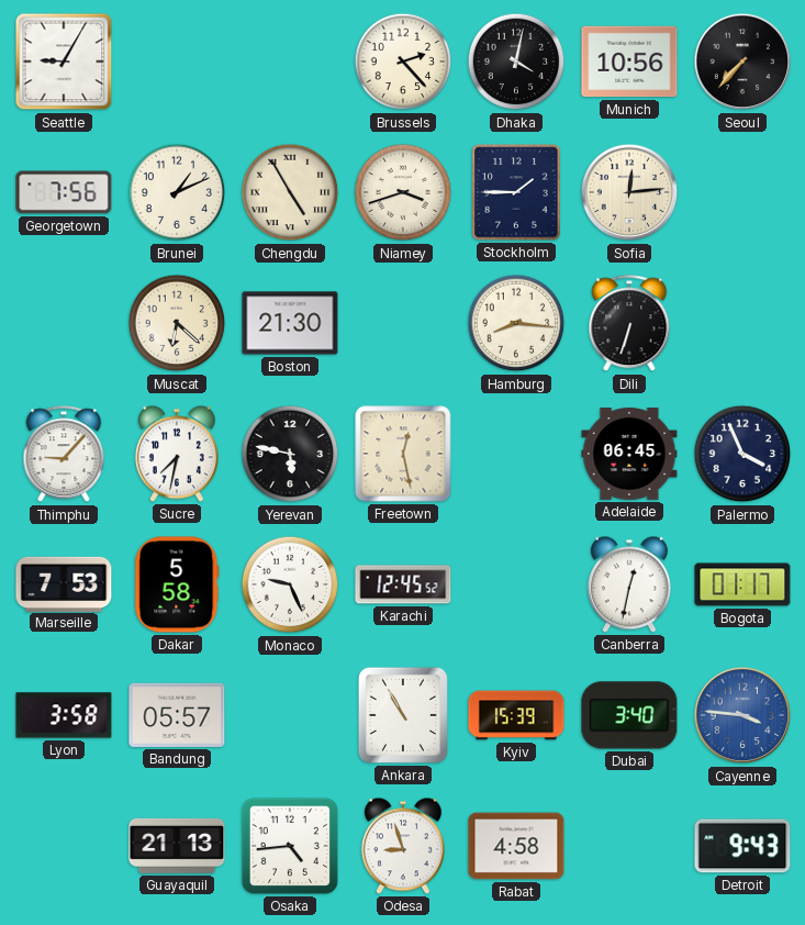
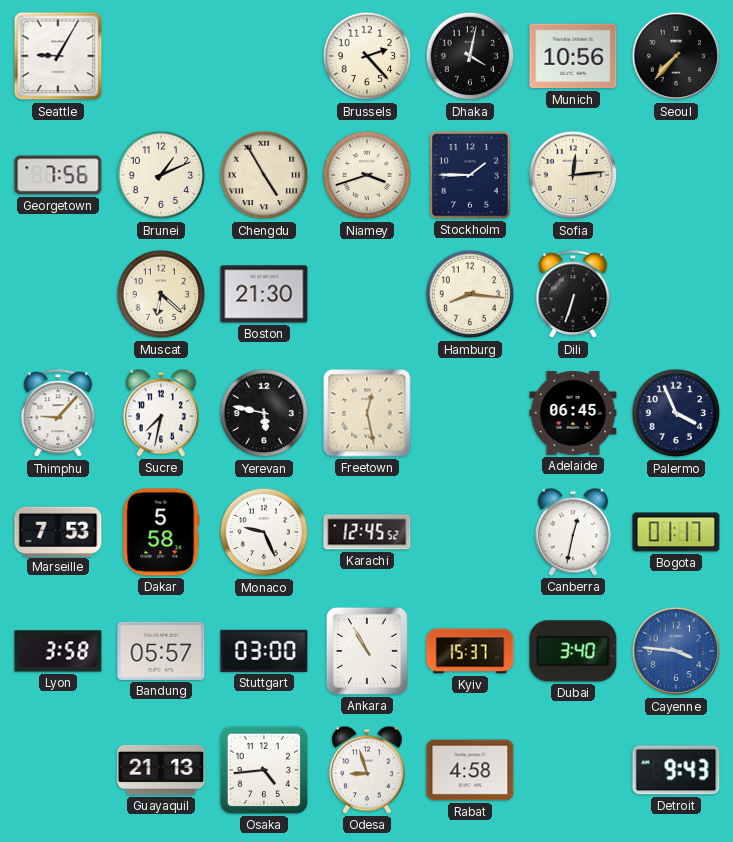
Stuttgart: none -> 03:00 (264, 651)
Kyiv: 15:39 -> 15:37 (470, 651)
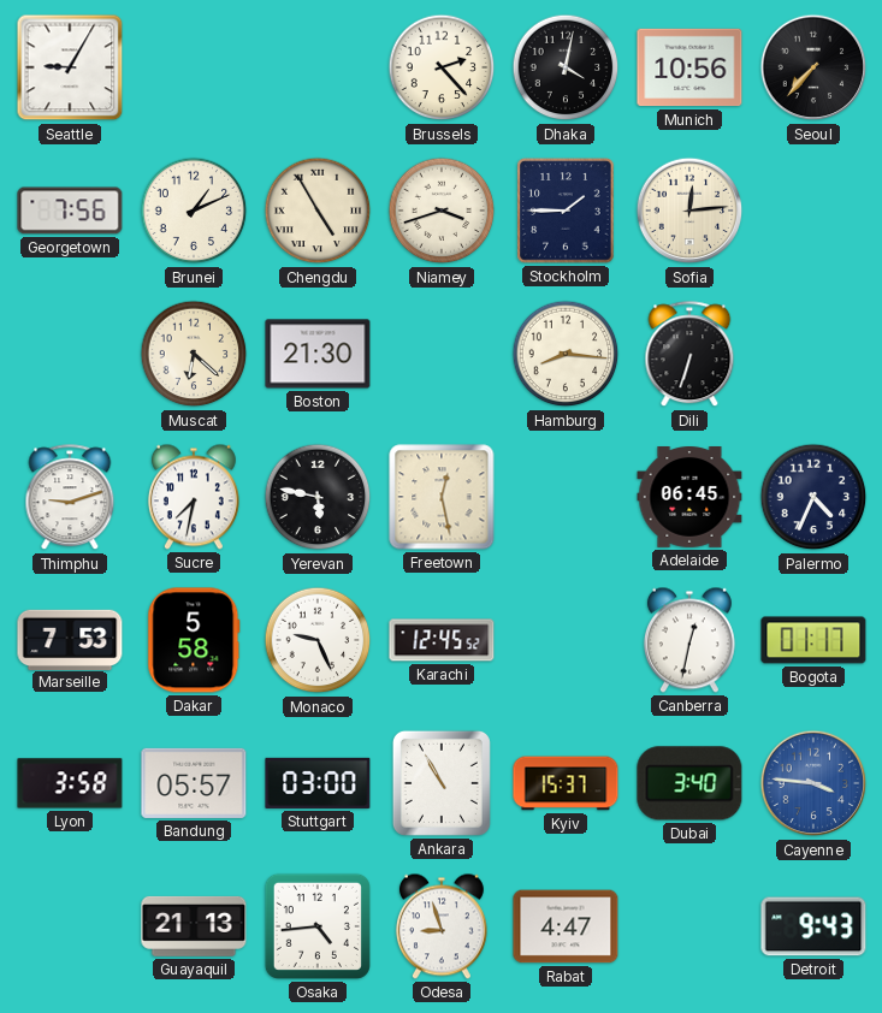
Thimphu: 9:07 -> 9:12 (70, 498)
Palermo: 3:56 -> 4:34 (813, 497)
Rabat: 4:58 -> 4:47 (566, 926)
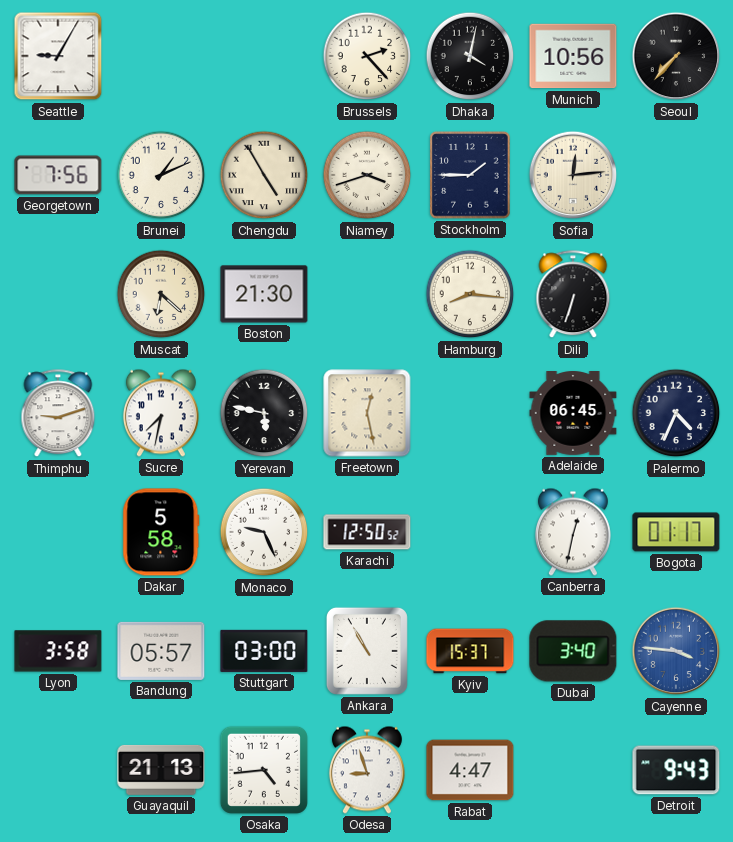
Marseille: 7:53 -> none (70, 639)
Karachi: 12:45 -> 12:50 (367, 532)
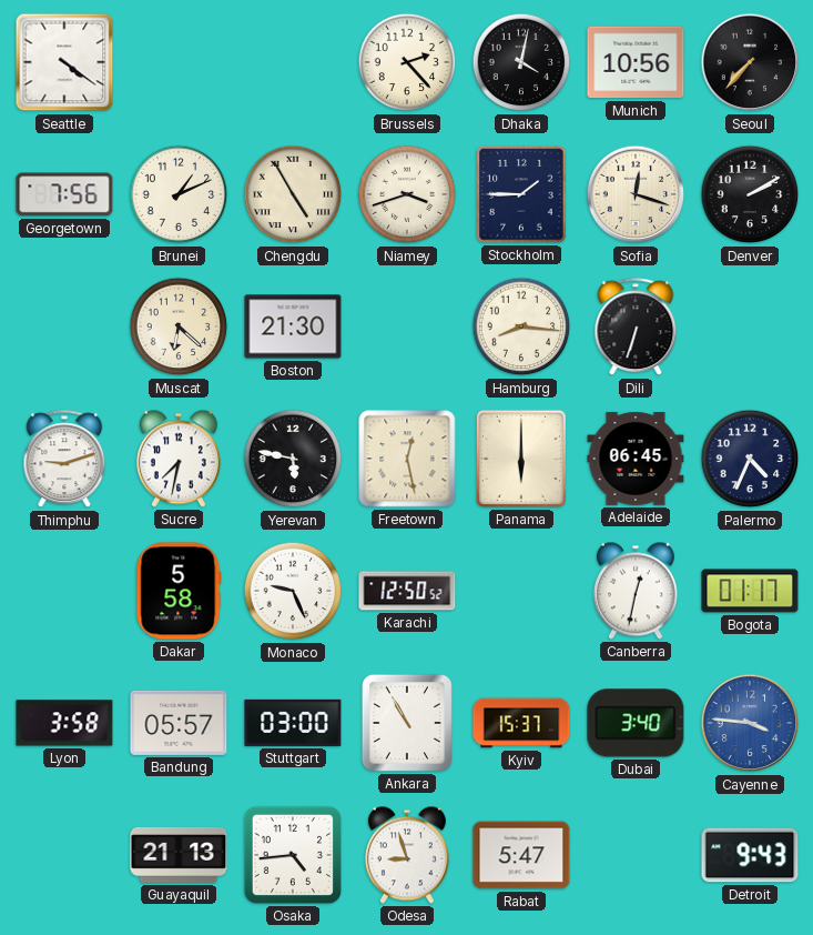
Seattle: 9:05 -> 4:21 (64, 62)
Sofia: 12:14 -> 12:18 (636, 194)
Denver: none -> 2:10 (750, 194)
Panama: none -> 6:00 (521, 459)
Rabat: 4:47 -> 5:47 (521, 855)
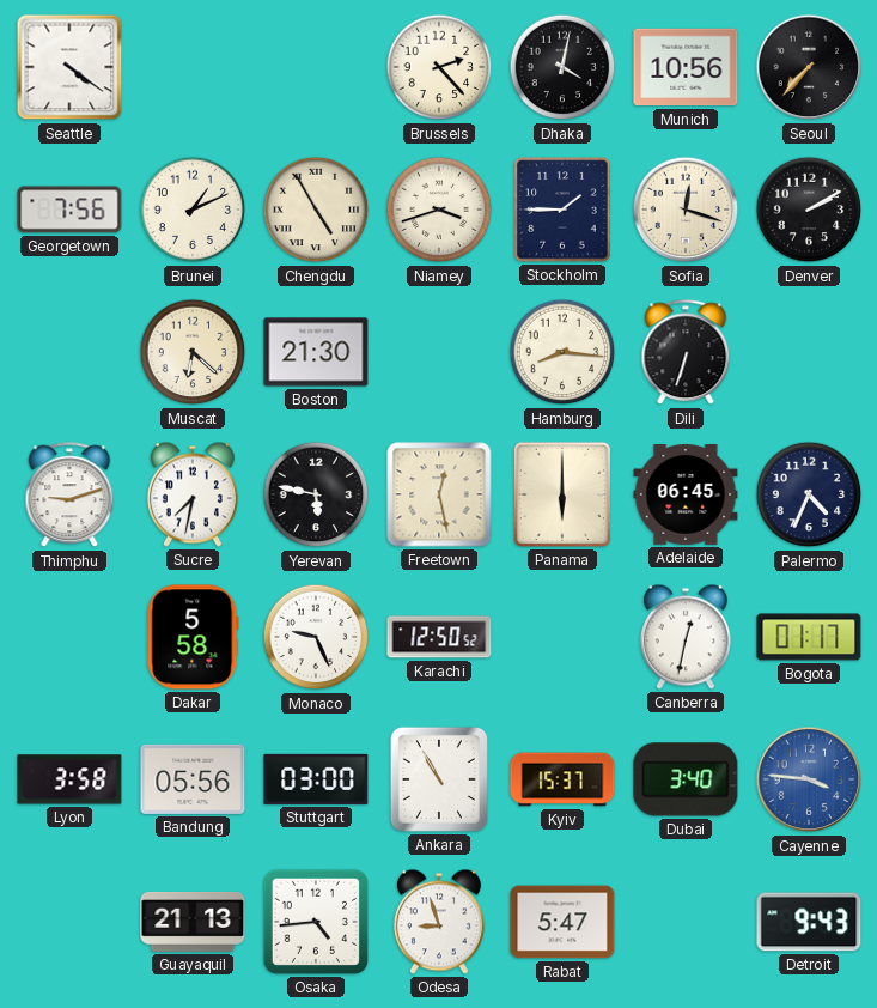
Bandung: 05:57 -> 05:56 (193, 779)
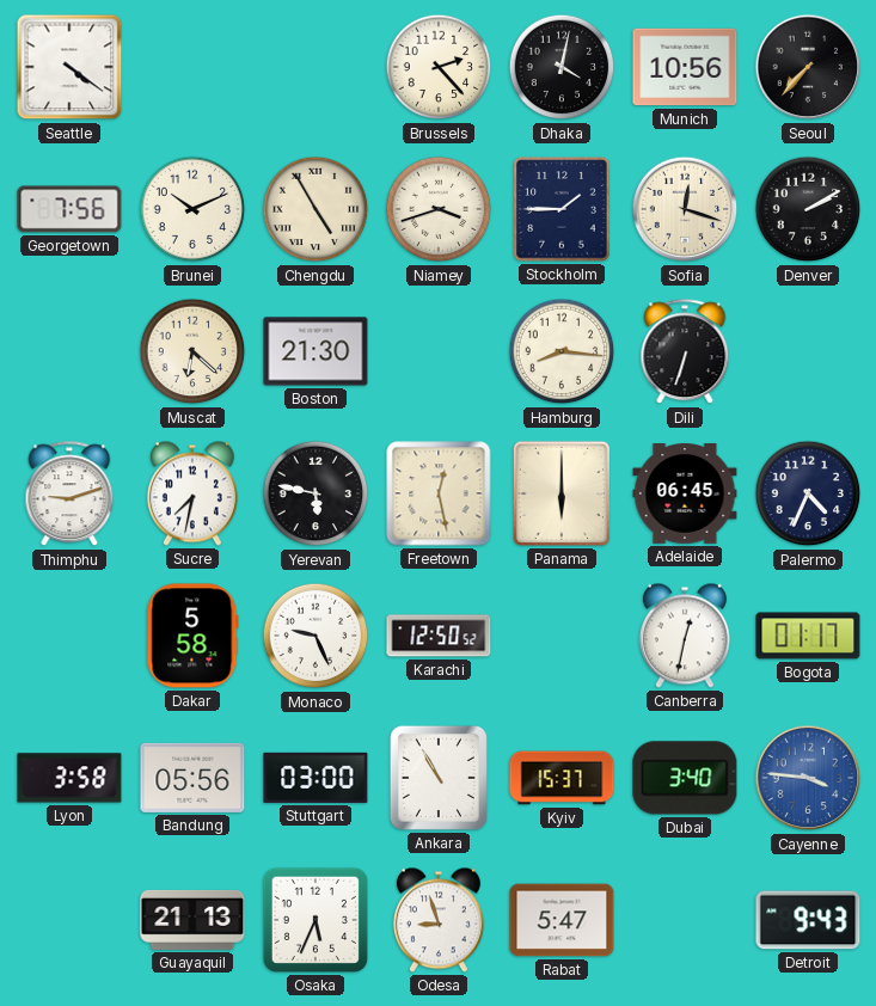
Brunei: 1:11 -> 10:11 (192, 209)
Osaka: 4:44 -> 5:34 (316, 920)
